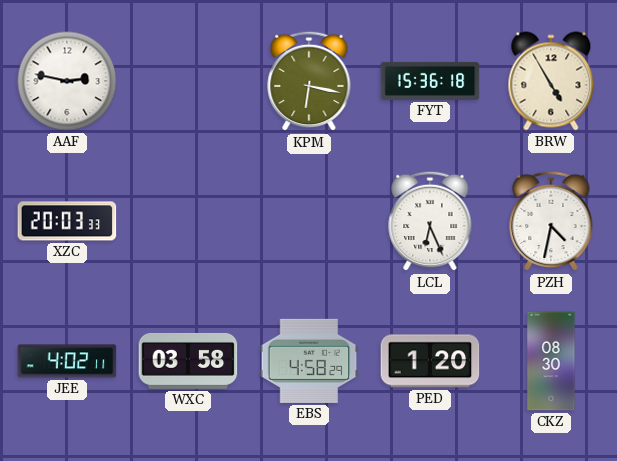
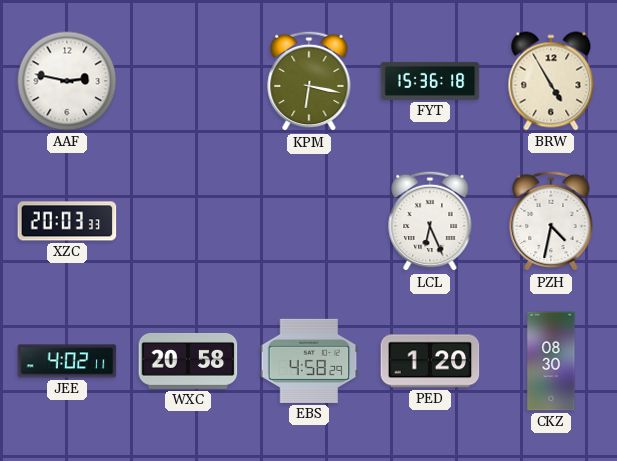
WXC: 03:58 -> 20:58 (188, 361)
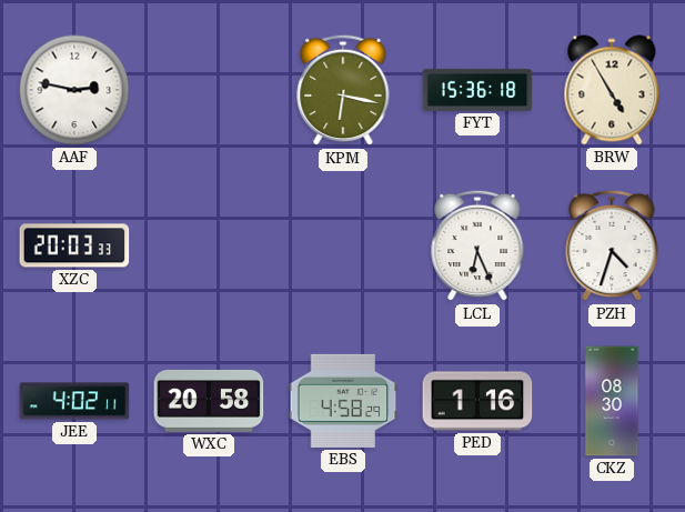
PZH: 4:32 -> 4:33 (612, 245)
PED: 1:20 -> 1:16 (477, 401)
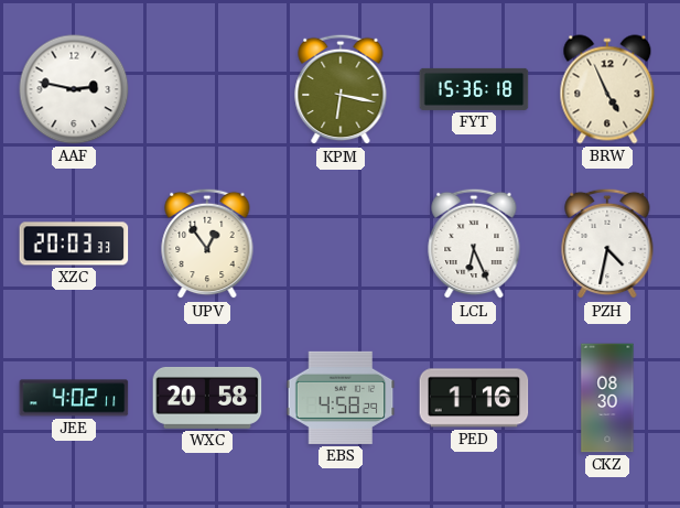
BRW: 4:55 -> 4:56 (607, 89)
UPV: none -> 12:54 (207, 244)
PZH: 4:33 -> 4:32 (607, 244)
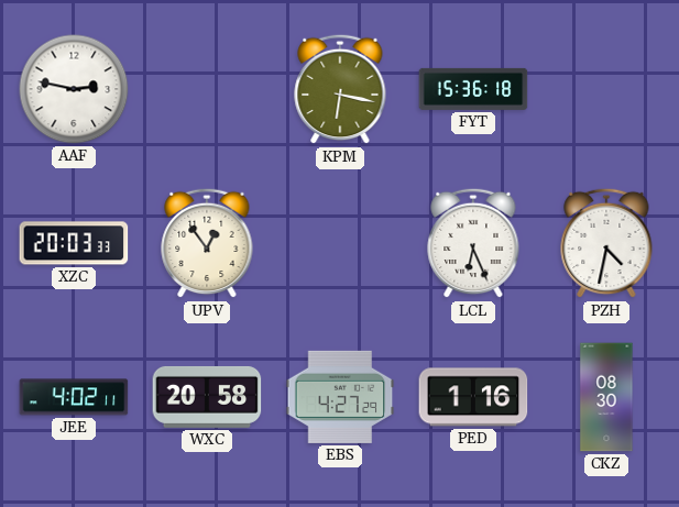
BRW: 4:56 -> none (607, 89)
EBS: 4:58 -> 4:27 (340, 397)
